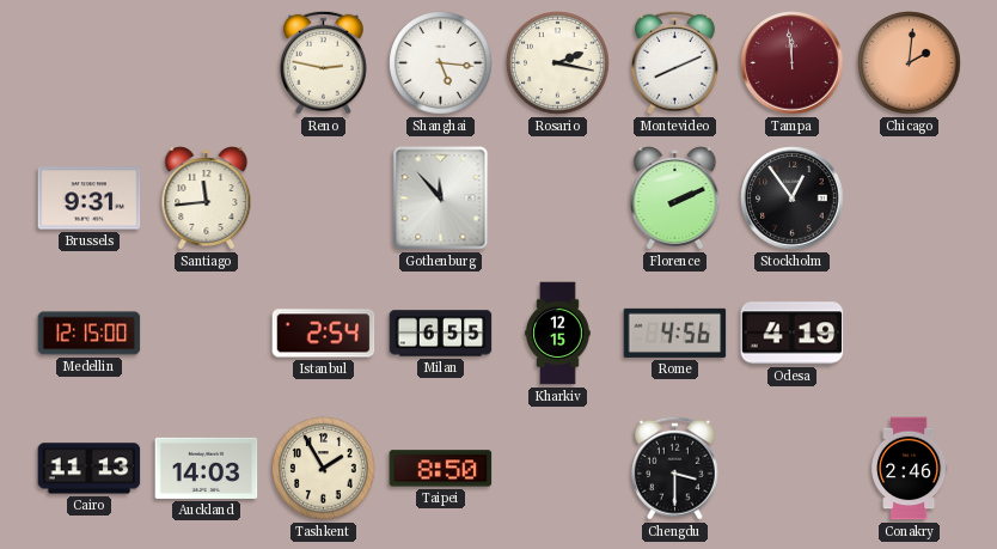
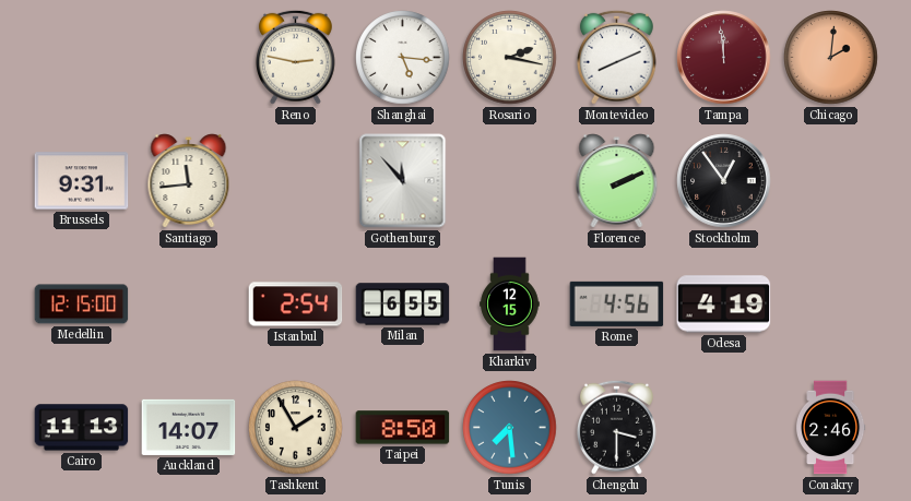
Auckland: 14:03 -> 14:07 (189, 427)
Tunis: none -> 7:29 (510, 428)
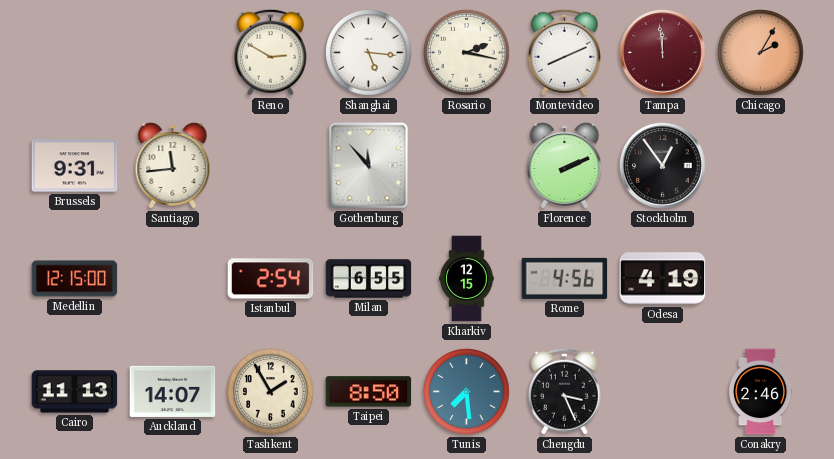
Reno: 2:47 -> 2:50 (270, 52)
Chicago: 2:01 -> 2:05 (761, 53)
Chengdu: 3:30 -> 3:26 (564, 391)
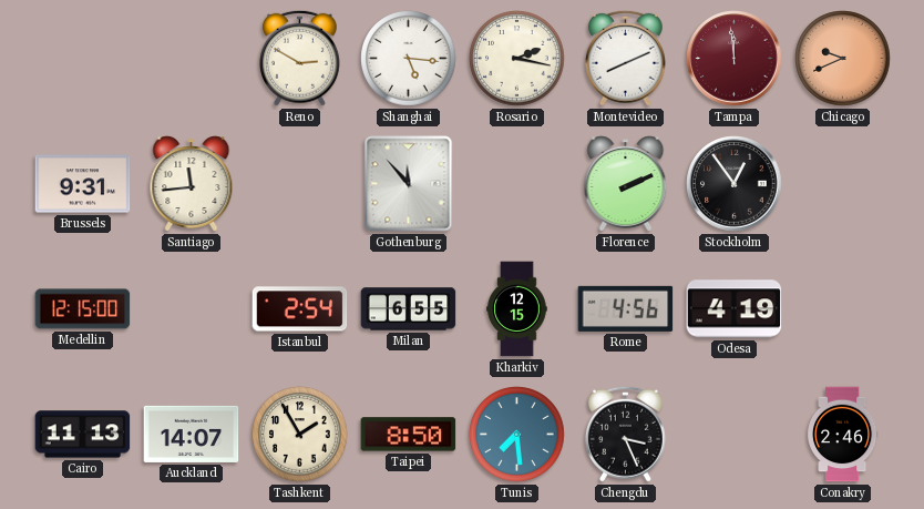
Chicago: 2:05 -> 9:41 (843, 59)
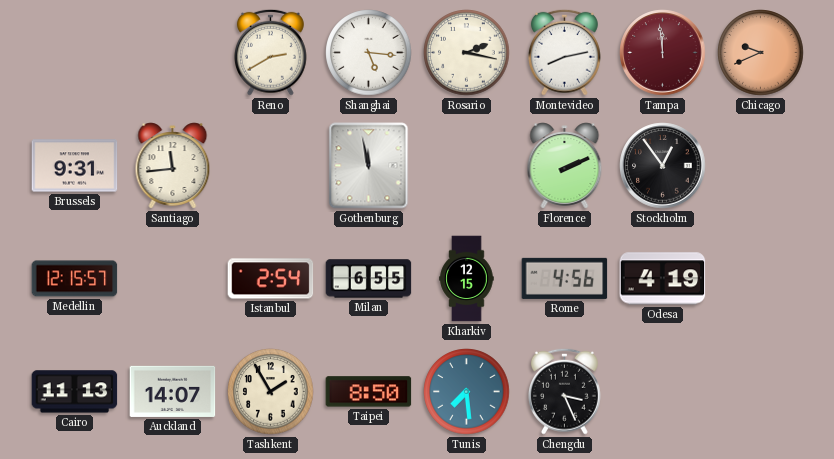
Reno: 2:50 -> 2:40 (270, 52)
Montevideo: 8:11 -> 8:13 (564, 52)
Gothenburg: 11:53 -> 11:58 (369, 166)
Medellin: 12:15:00 -> 12:15:57 (75, 279)
Conakry: 2:46 -> none (842, 435)
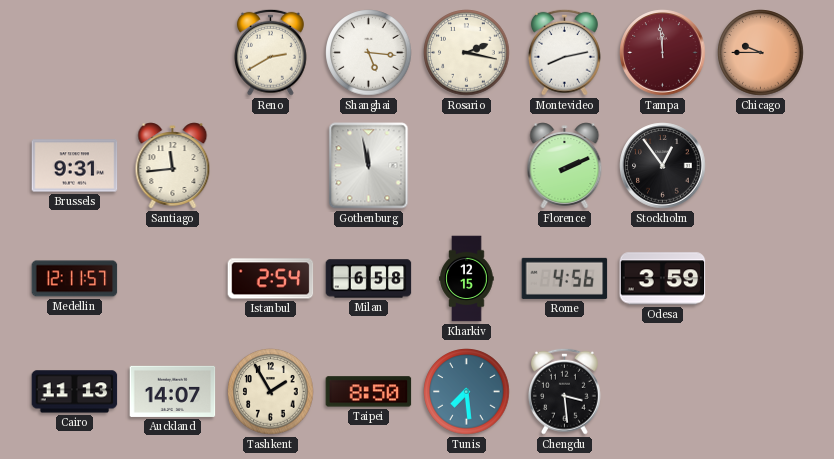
Chicago: 9:41 -> 9:45 (761, 53)
Medellin: 12:15 -> 12:11 (75, 279)
Milan: 6:55 -> 6:58 (369, 279)
Odesa: 4:19 -> 3:59 (663, 279)
Chengdu: 3:26 -> 3:29 (564, 391)
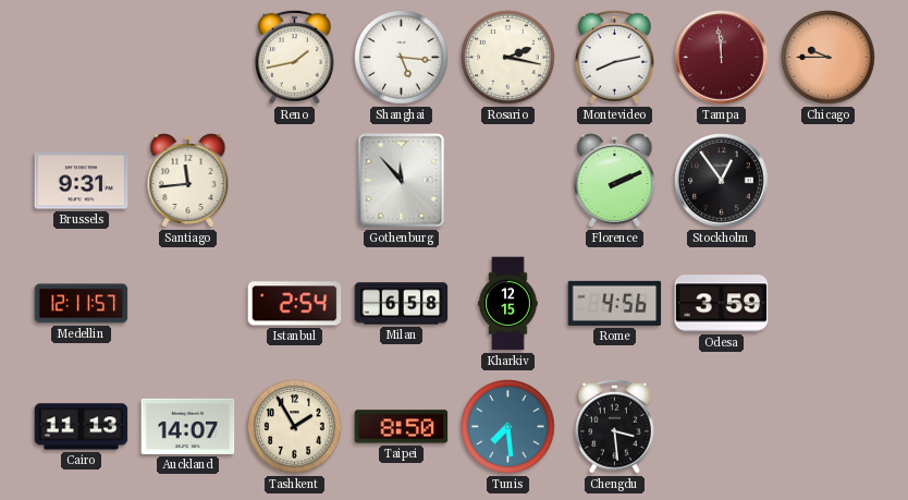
Reno: 2:40 -> 1:43 (294, 57)
Gothenburg: 11:58 -> 11:53 (402, 181)
